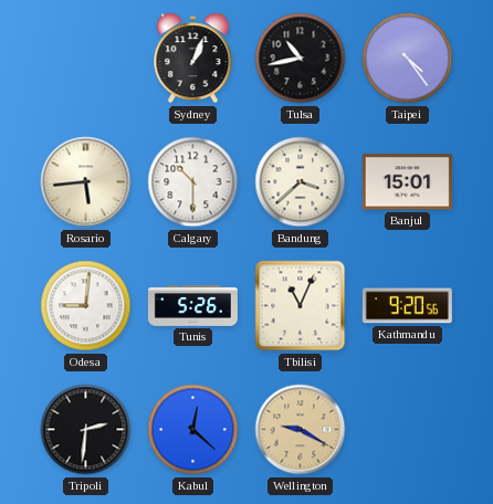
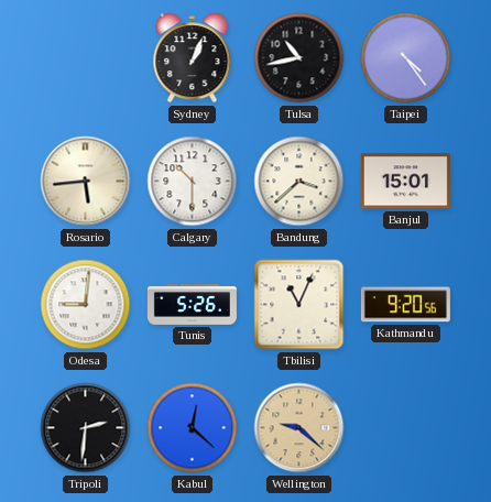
Wellington: 9:20 -> 9:22 (299, 428)
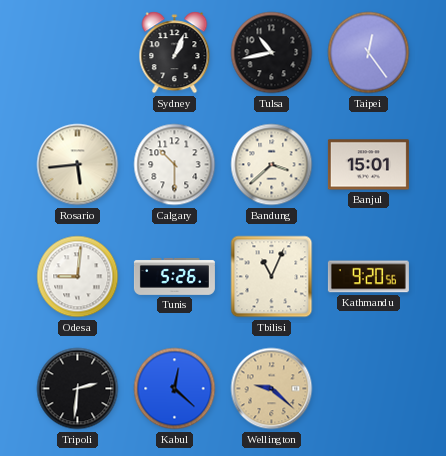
Taipei: 4:24 -> 12:24 (369, 53)
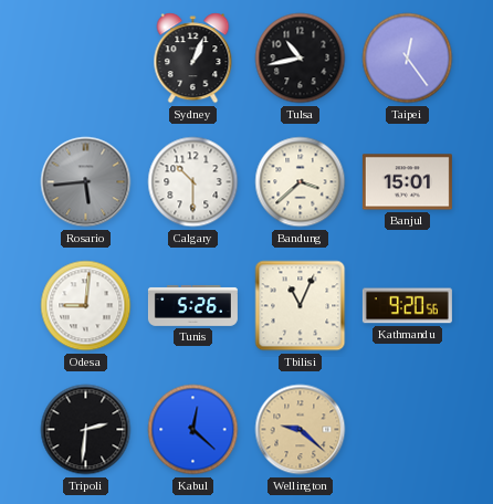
Rosario dial: cream -> grey (86, 182)
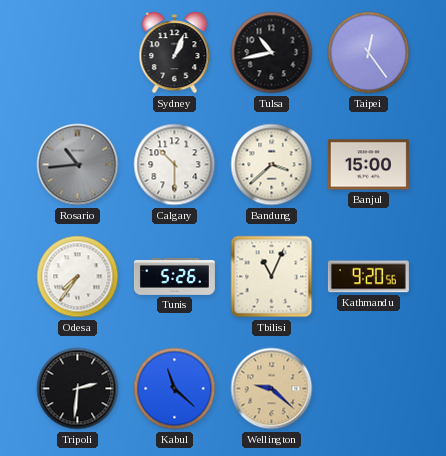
Rosario: 5:44 -> 10:44 (78, 165)
Banjul: 15:01 -> 15:00 (368, 165)
Odesa: 9:01 -> 7:36 (78, 277)
Kabul: 12:22 -> 11:22 (175, 389)
